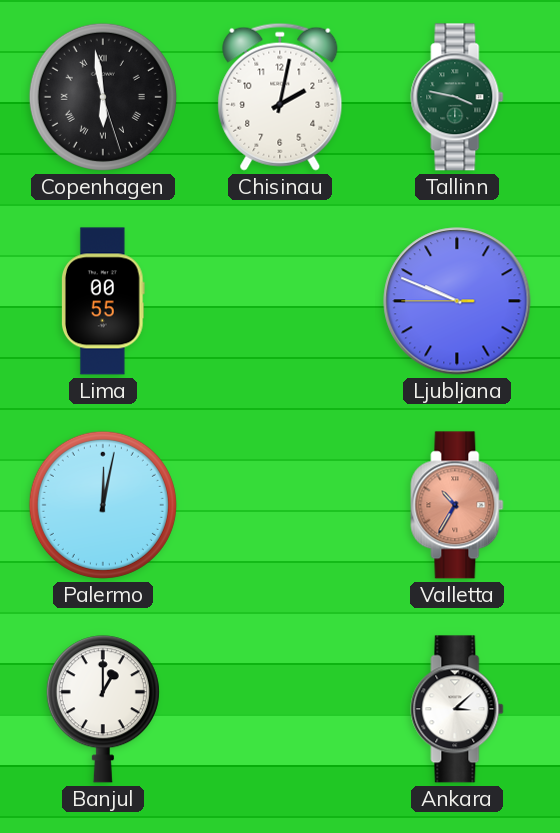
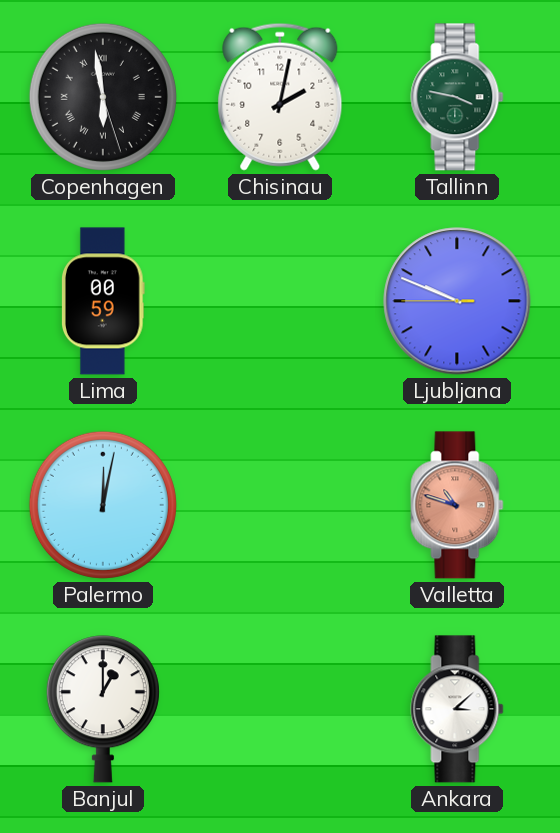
Lima: 00:55 -> 00:59 (103, 301)
Valletta: 10:35 -> 10:48 (457, 505)
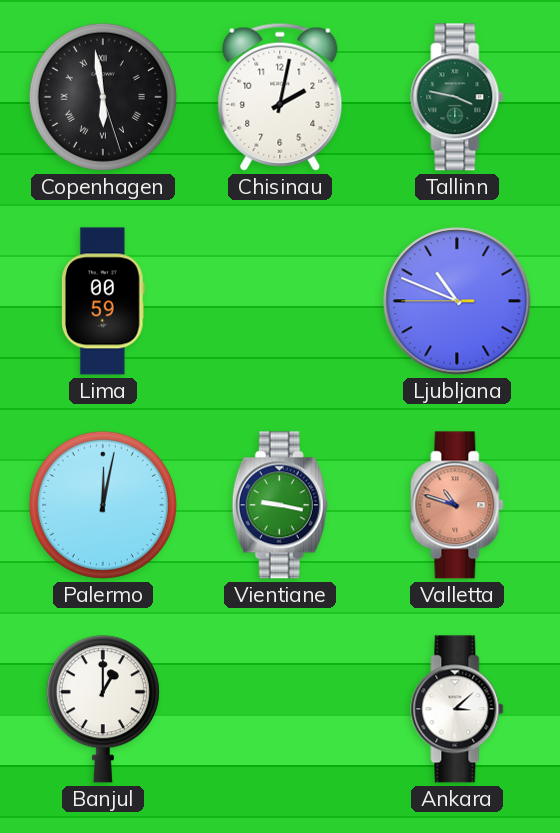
Ljubljana: 9:48 -> 10:48 (457, 301)
Vientiane: none -> 9:17 (280, 505)
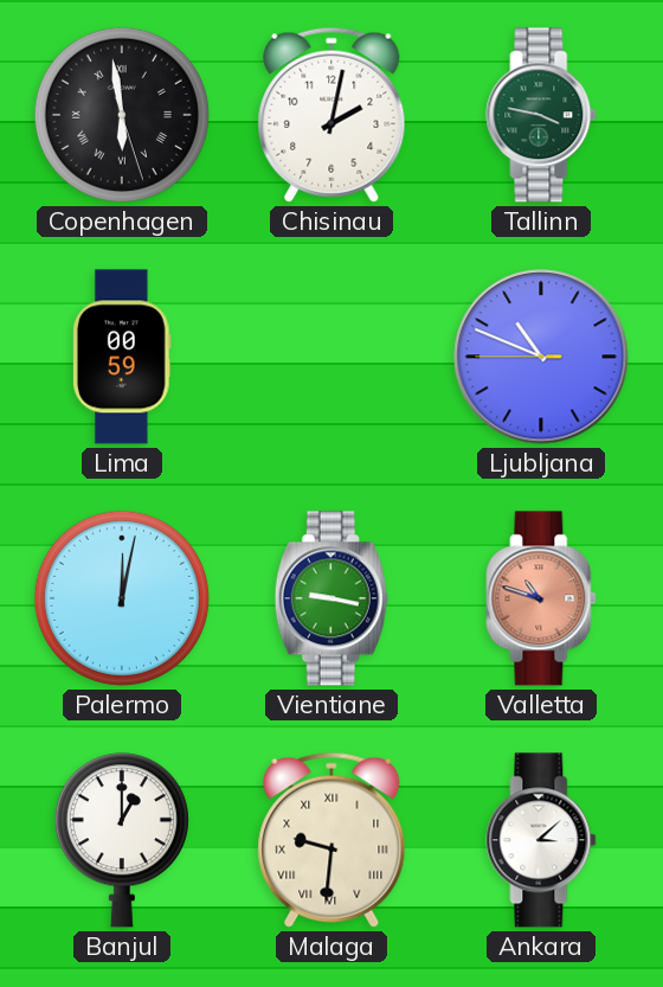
Malaga: none -> 9:31 (331, 840)
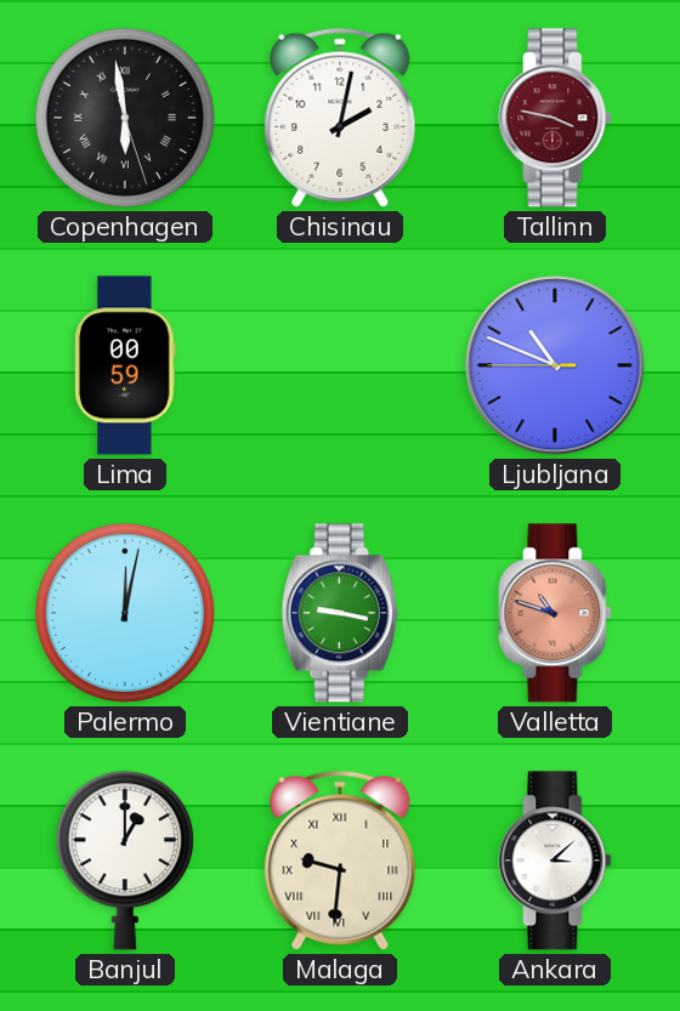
Tallinn dial: green -> burgundy (555, 118)
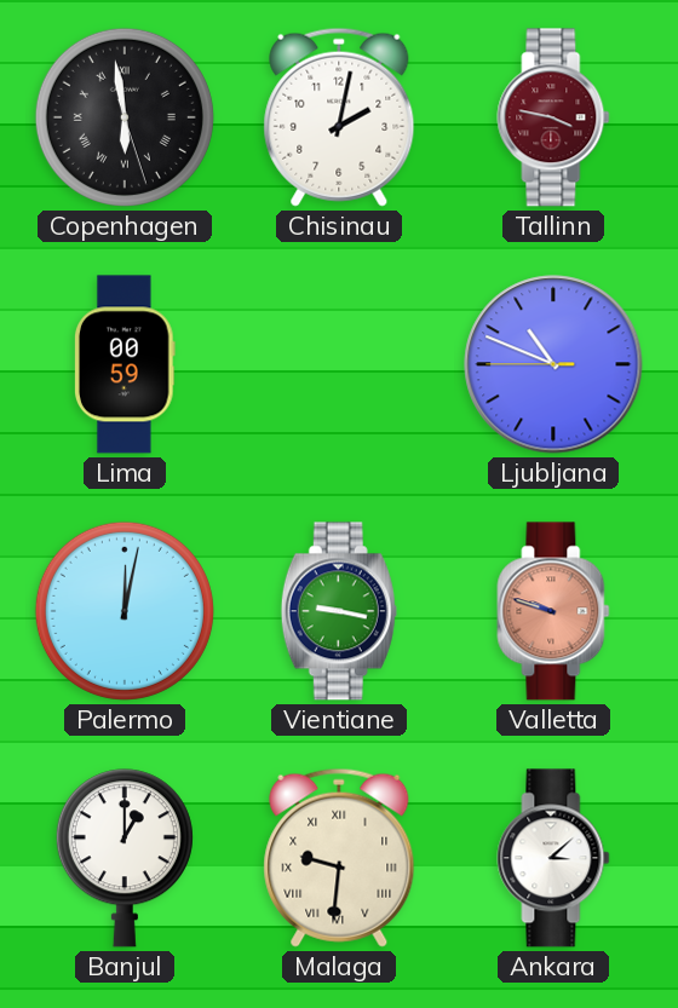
Valletta: 10:48 -> 9:48 (553, 611)
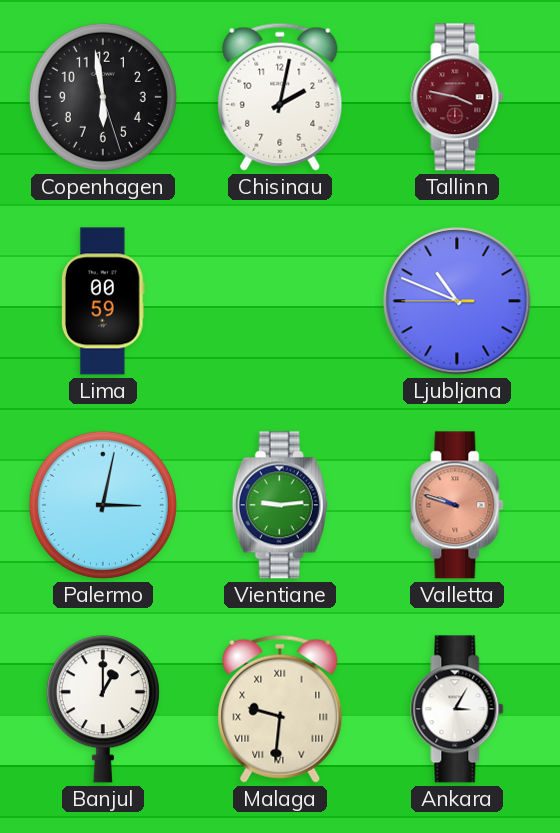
Copenhagen numerals: Roman -> Arabic (103, 97)
Palermo: 12:02 -> 3:02 (103, 505)
Vientiane: 9:17 -> 9:14 (280, 505)
Ankara: 3:08 -> 3:05 (457, 709)
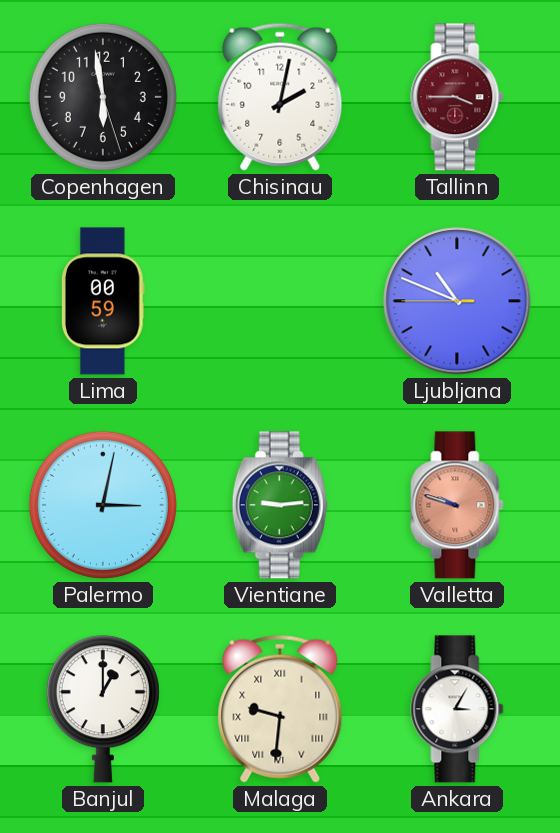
Tallinn: 3:47 -> 3:45 (457, 97)
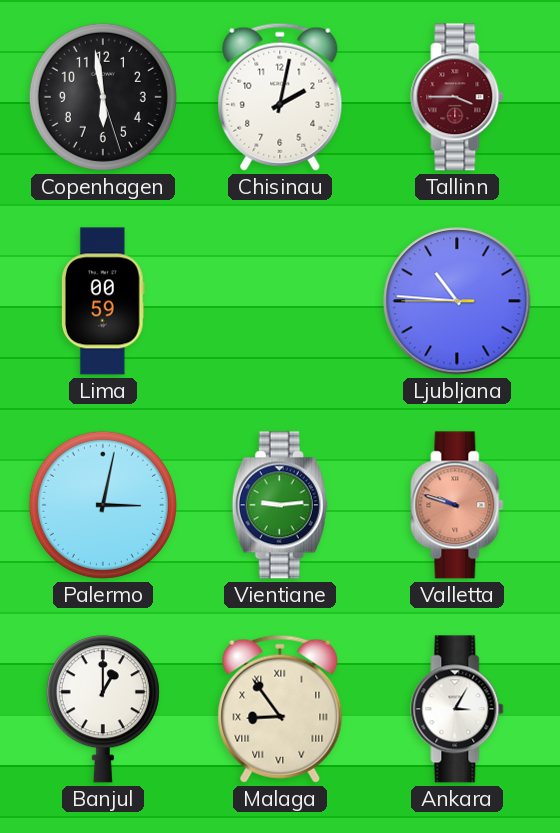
Ljubljana: 10:48 -> 10:45 (457, 301)
Malaga: 9:31 -> 8:54 (280, 709)
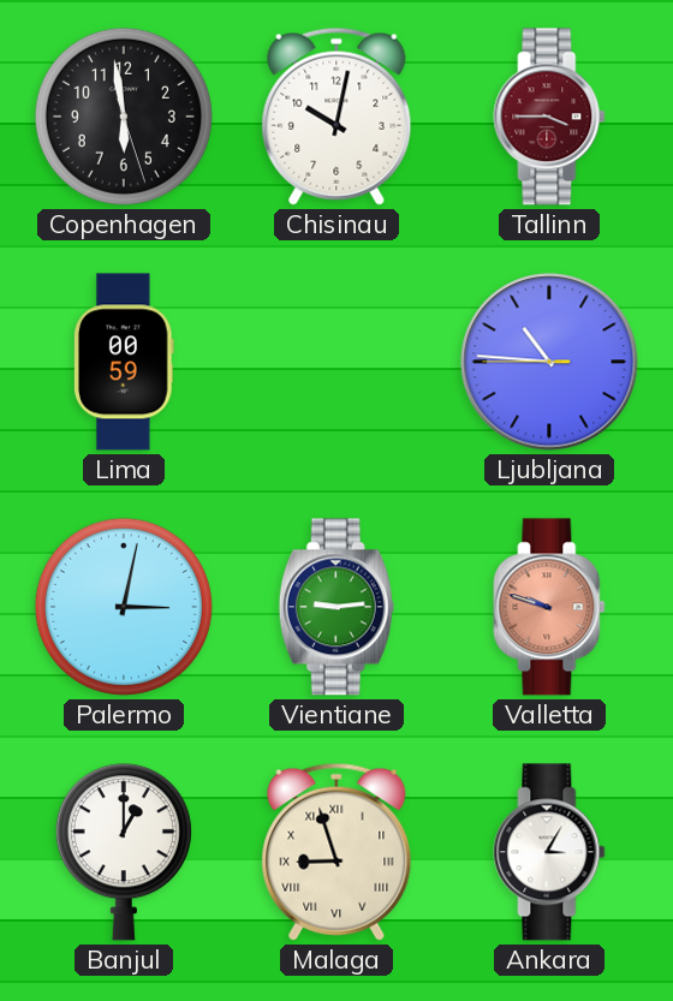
Chisinau: 2:02 -> 10:02 (336, 117)
Malaga: 8:54 -> 8:57 (336, 852)
